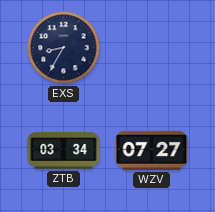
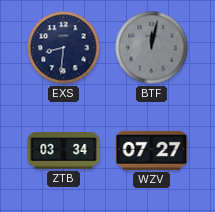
EXS: 8:35 -> 8:31 (64, 48)
BTF: none -> 12:02 (152, 48)
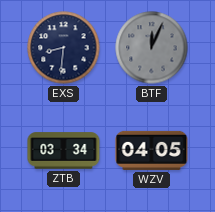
BTF: 12:02 -> 12:04 (152, 48)
WZV: 07:27 -> 04:05 (152, 150)
